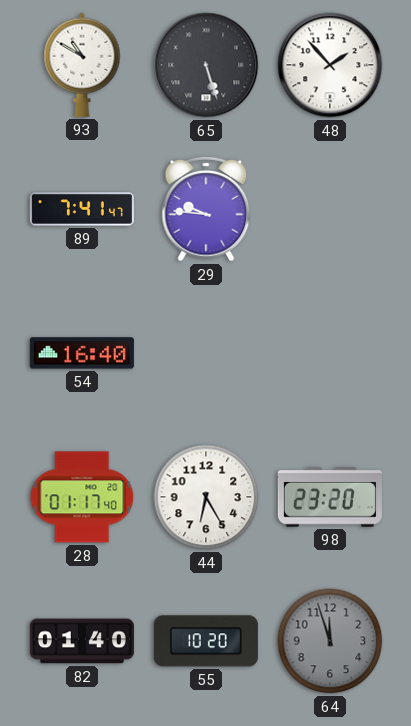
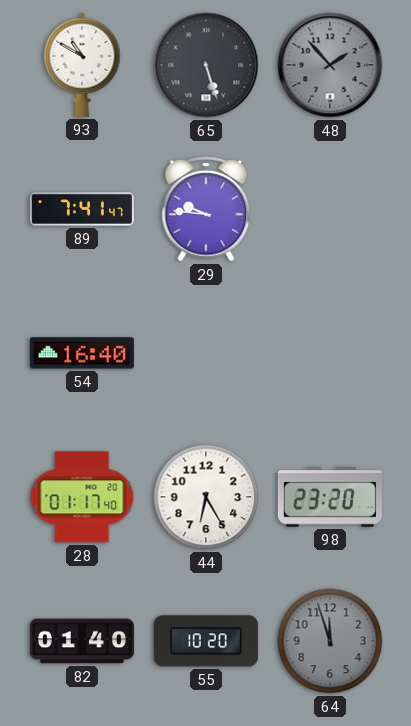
48 dial: white -> grey (330, 65)
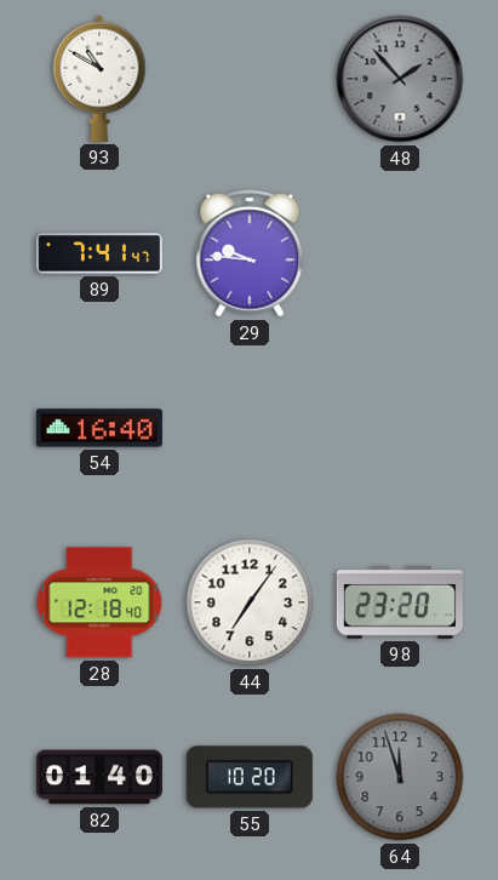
65: 5:27 -> none (206, 65)
28: 01:17 -> 12:18 (99, 602)
44: 6:25 -> 7:06 (250, 602)
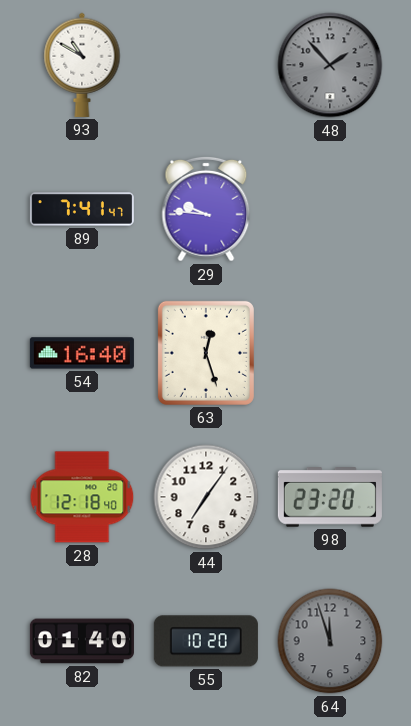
63: none -> 12:27 (206, 353)
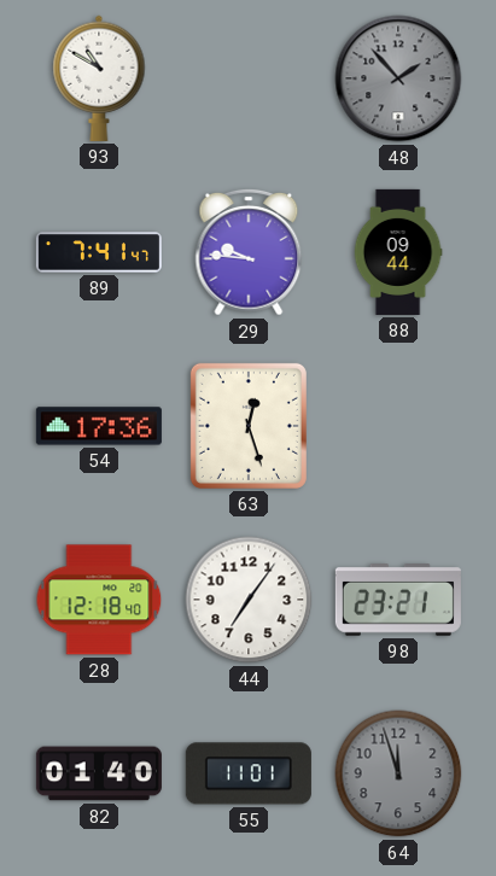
88: none -> 09:44 (398, 252)
54: 16:40 -> 17:36 (99, 426)
98: 23:20 -> 23:21 (398, 601)
55: 10:20 -> 11:01 (249, 773)
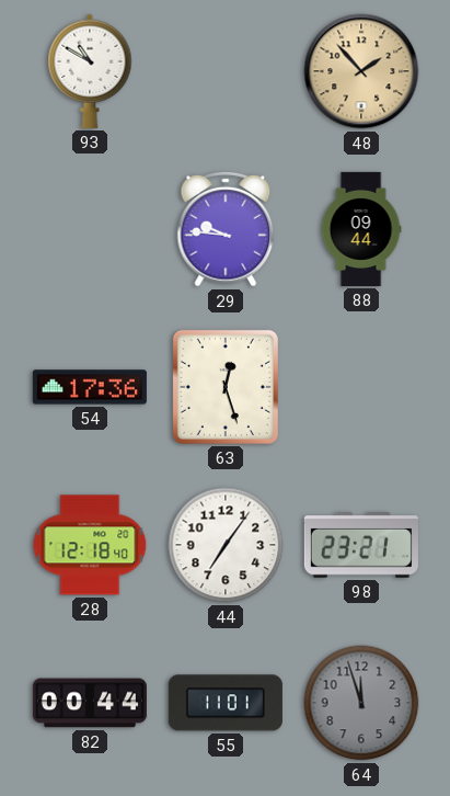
48 dial: grey -> champagne (361, 71)
89: 7:41 -> none (99, 252)
82: 01:40 -> 00:44 (90, 703)
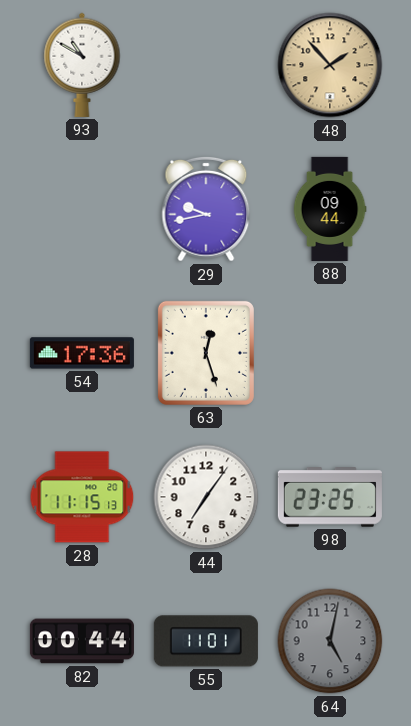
29: 9:46 -> 9:43 (206, 209)
28: 12:18 -> 11:15 (82, 497)
98: 23:21 -> 23:25 (330, 498)
64: 11:57 -> 5:02 (330, 641)
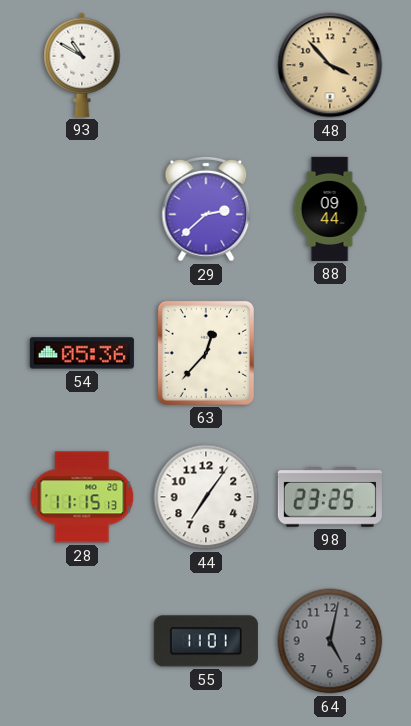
48: 1:53 -> 3:53 (330, 65)
29: 9:43 -> 2:38 (206, 209)
54: 17:36 -> 05:36 (82, 353)
63: 12:27 -> 12:37 (206, 353)
82: 00:44 -> none (82, 641)
